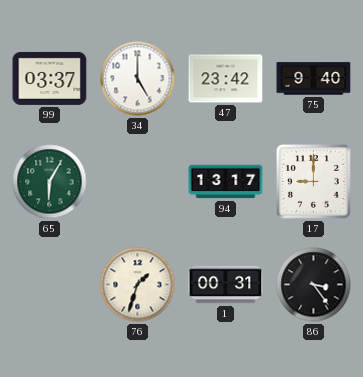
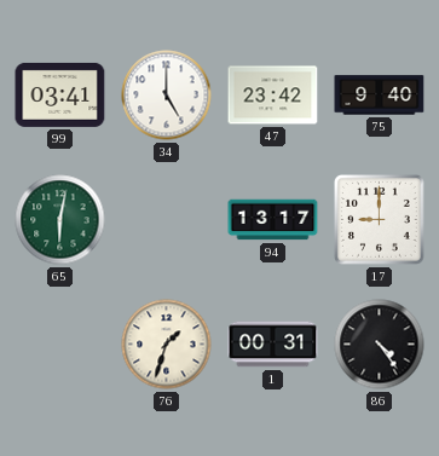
99: 03:37 -> 03:41 (60, 94)
65: 6:05 -> 6:02 (60, 220)
86: 3:24 -> 4:24 (380, 345)
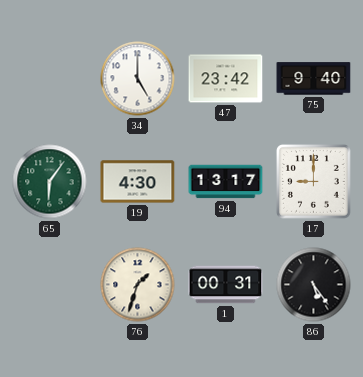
99: 03:41 -> none (60, 94)
65: 6:02 -> 6:06 (50, 182)
19: none -> 4:30 (138, 182)
86: 4:24 -> 5:24 (314, 285)
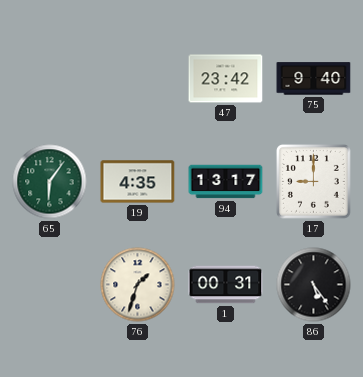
34: 5:00 -> none (138, 79)
19: 4:30 -> 4:35 (138, 182)
